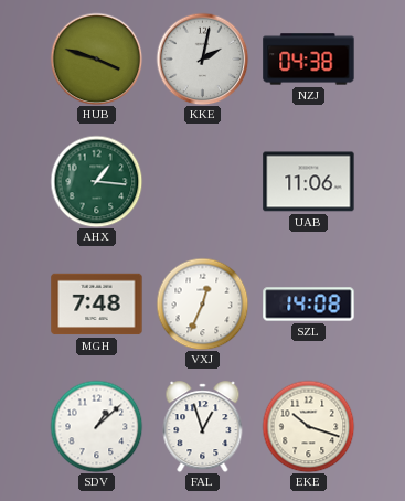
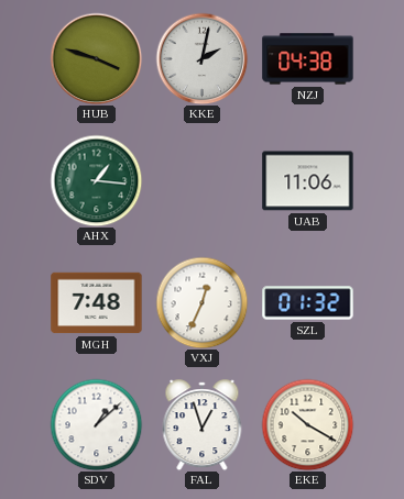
SZL: 14:08 -> 01:32 (308, 303)
EKE: 10:18 -> 10:20 (307, 424)
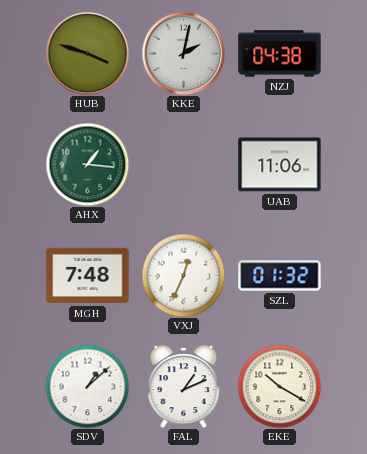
FAL: 12:57 -> 1:11 (184, 387)
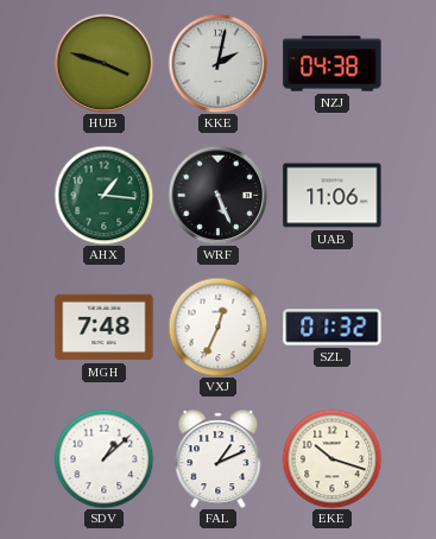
WRF: none -> 5:26 (217, 195)
EKE: 10:20 -> 10:18 (331, 458)
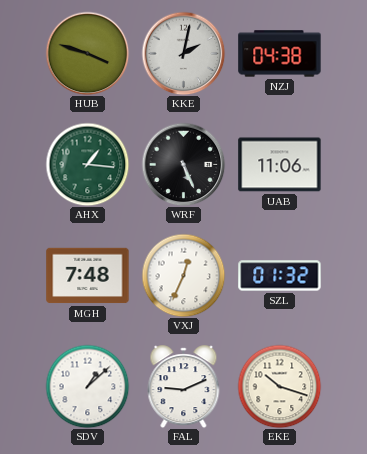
FAL: 1:11 -> 9:11 (184, 387)
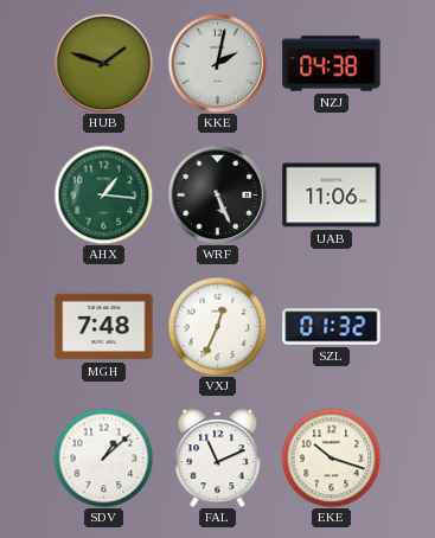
HUB: 3:48 -> 1:48 (103, 63)
FAL: 9:11 -> 11:11 (218, 459)
